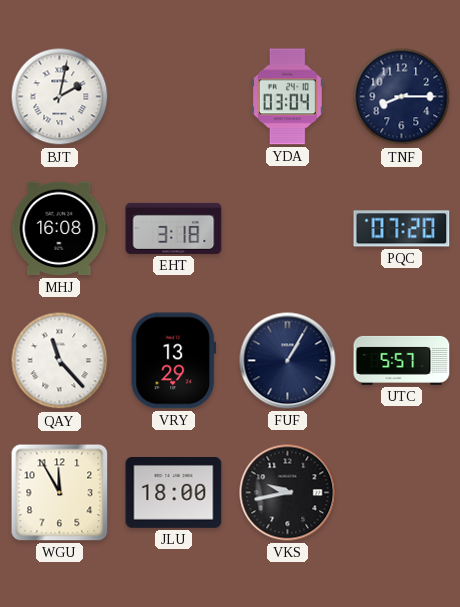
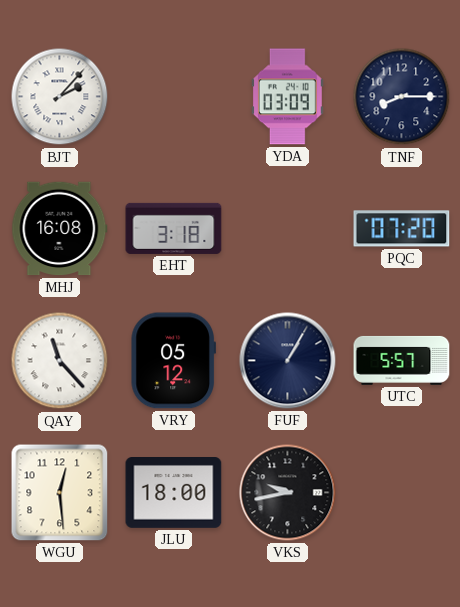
BJT: 2:02 -> 2:07 (60, 97)
YDA: 03:04 -> 03:09 (287, 97)
VRY: 13:29 -> 05:12 (173, 361)
WGU: 11:55 -> 12:29 (60, 493)
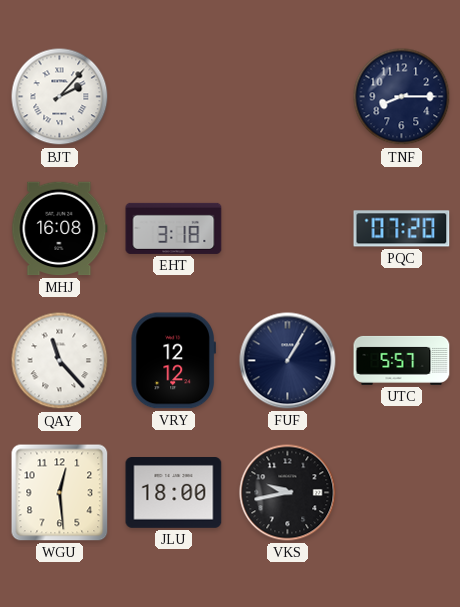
YDA: 03:09 -> none (287, 97)
VRY: 05:12 -> 12:12 (173, 361)
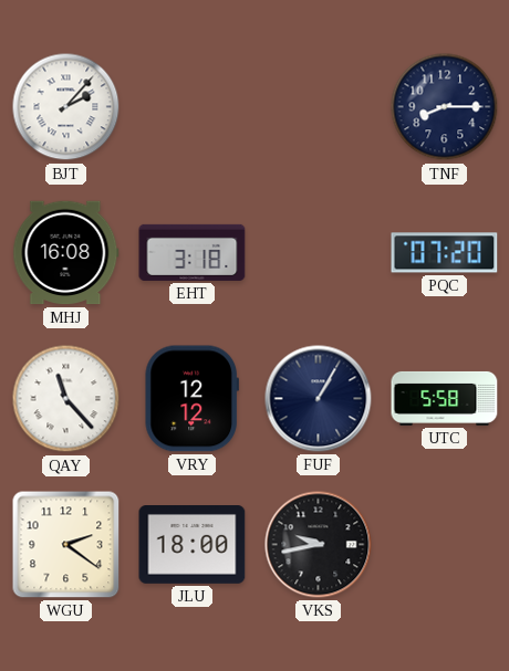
UTC: 5:57 -> 5:58 (445, 398)
WGU: 12:29 -> 2:21 (66, 545)
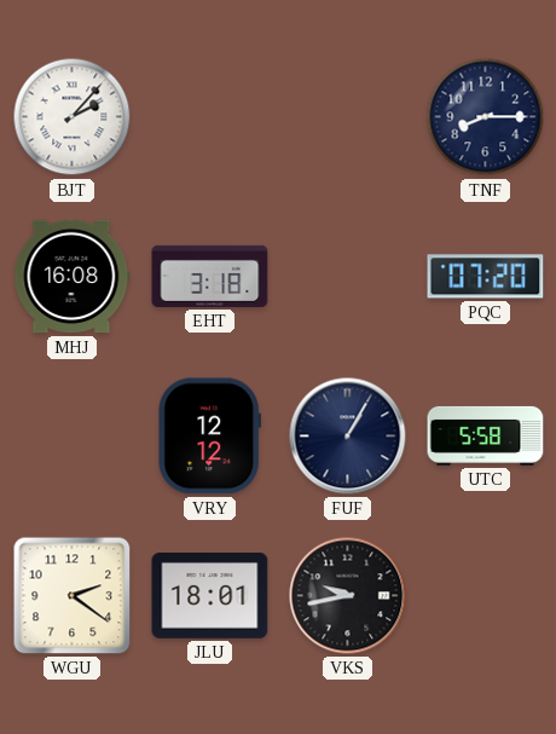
QAY: 11:23 -> none (66, 399)
JLU: 18:00 -> 18:01 (210, 596)
